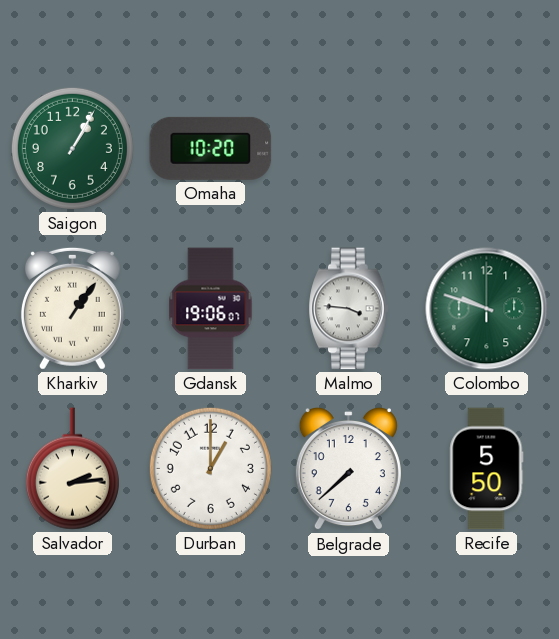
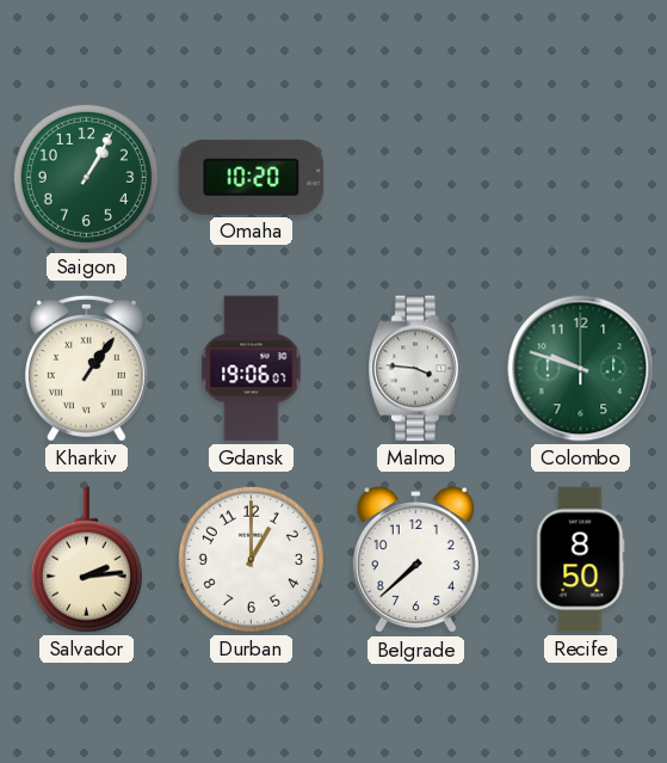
Recife: 5:50 -> 8:50 (581, 560)
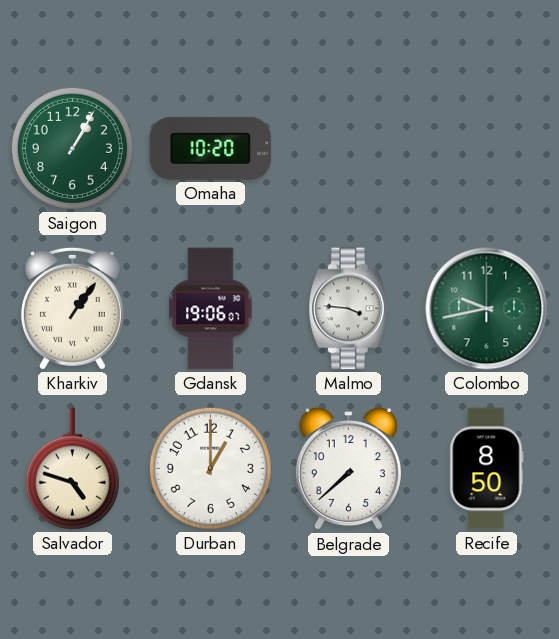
Colombo: 9:48 -> 9:43 (487, 309)
Salvador: 2:14 -> 4:48 (72, 469)
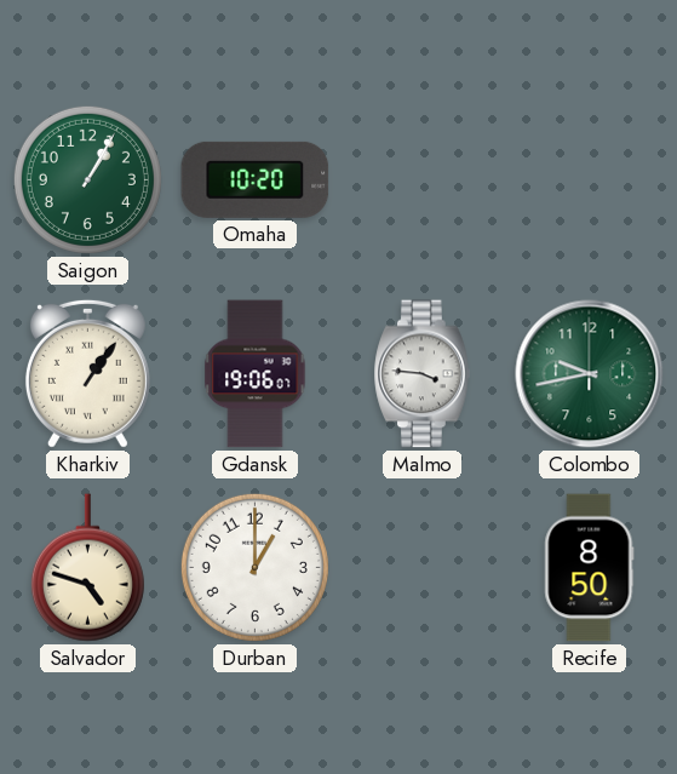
Belgrade: 7:38 -> none (348, 470)
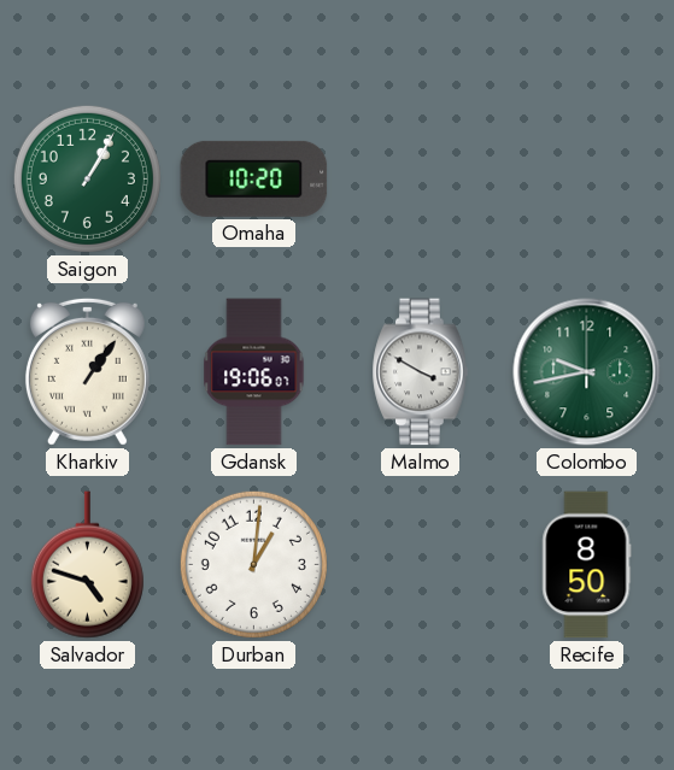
Malmo: 3:46 -> 3:50 (421, 372)
Durban: 1:00 -> 1:01 (253, 564)
